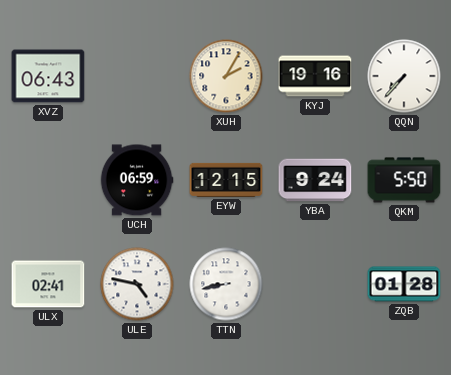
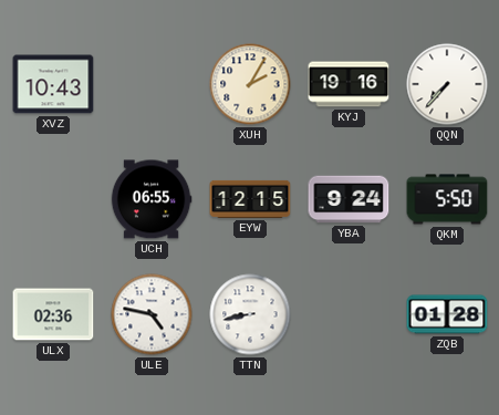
XVZ: 06:43 -> 10:43 (53, 84)
UCH: 06:59 -> 06:55 (152, 199)
ULX: 02:41 -> 02:36 (53, 314)
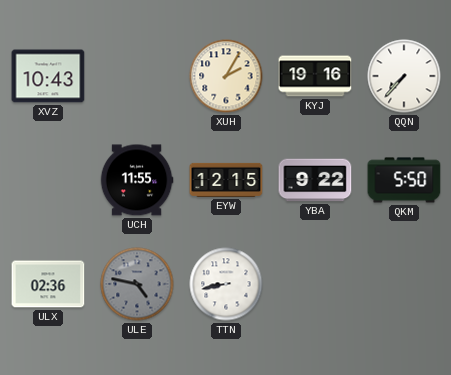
UCH: 06:55 -> 11:55 (137, 180)
YBA: 9:24 -> 9:22 (315, 180)
ULE dial: white -> grey (137, 284)
ZQB: 01:28 -> none (447, 314)
